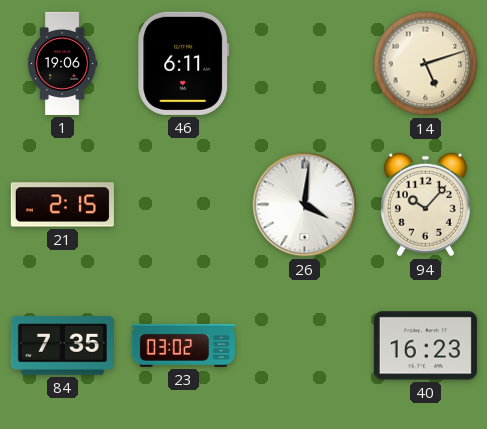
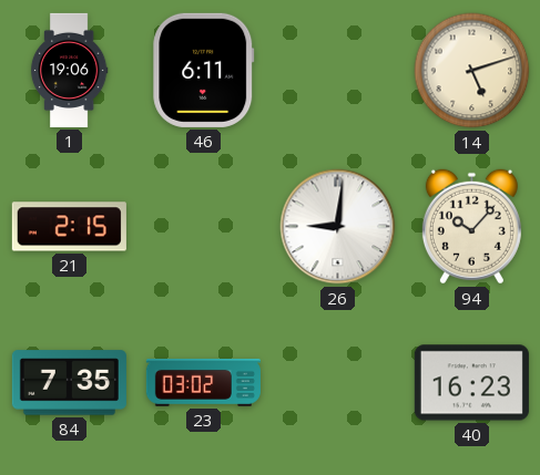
26: 4:01 -> 9:01 (338, 227)
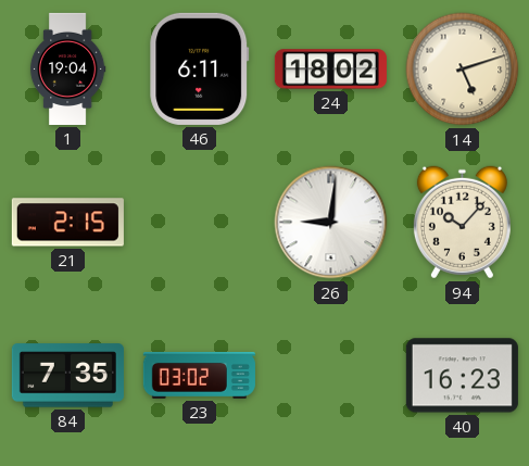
1: 19:06 -> 19:04 (67, 68)
24: none -> 18:02 (330, 70)
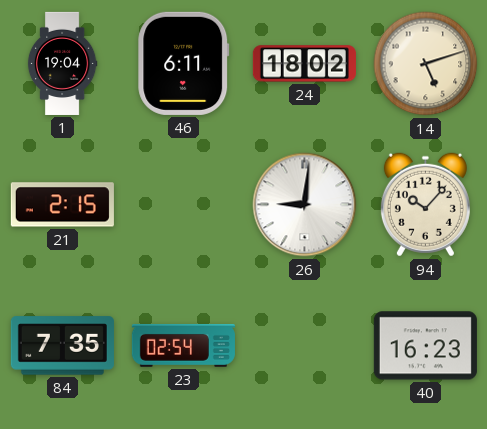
23: 03:02 -> 02:54 (183, 345)
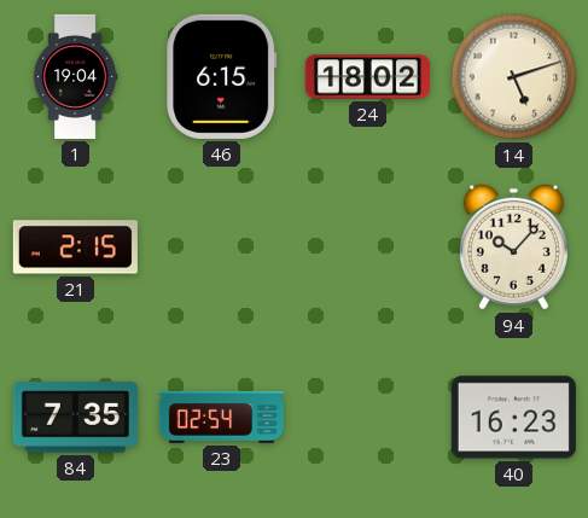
46: 6:11 -> 6:15 (222, 76)
26: 9:01 -> none (305, 205)
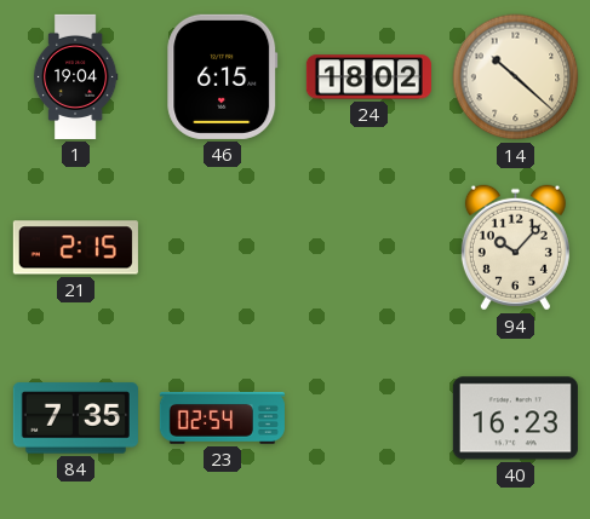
14: 5:12 -> 10:22 (516, 77)
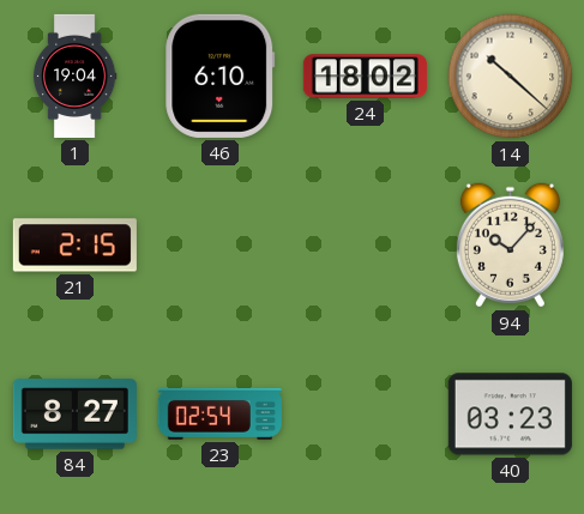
46: 6:15 -> 6:10 (221, 75)
84: 7:35 -> 8:27 (74, 415)
40: 16:23 -> 03:23 (510, 415)
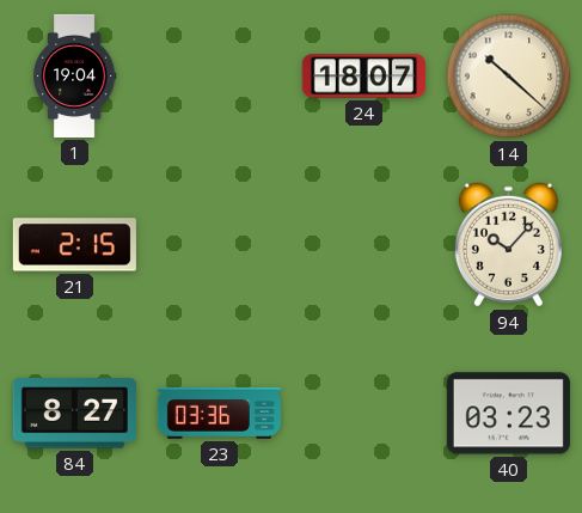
46: 6:10 -> none (221, 75)
24: 18:02 -> 18:07 (363, 77)
23: 02:54 -> 03:36 (219, 413)
